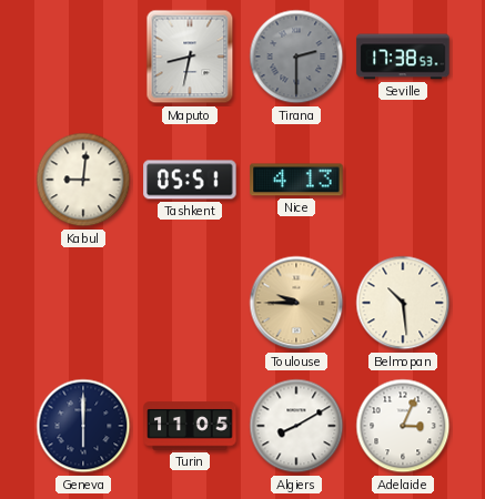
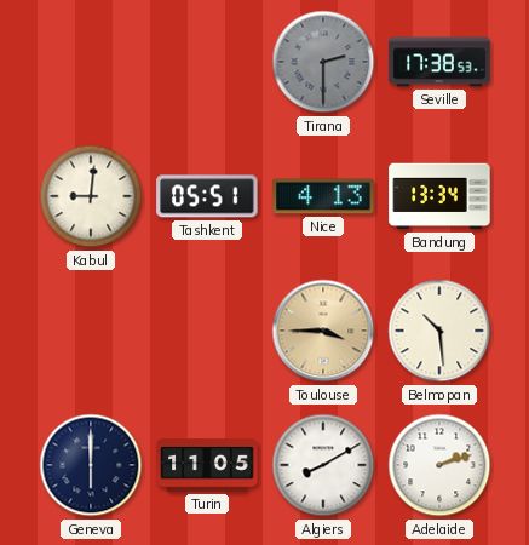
Maputo: 8:32 -> none (190, 57)
Bandung: none -> 13:34 (439, 196)
Toulouse: 9:45 -> 3:45 (323, 331)
Adelaide: 3:04 -> 2:12 (439, 465)
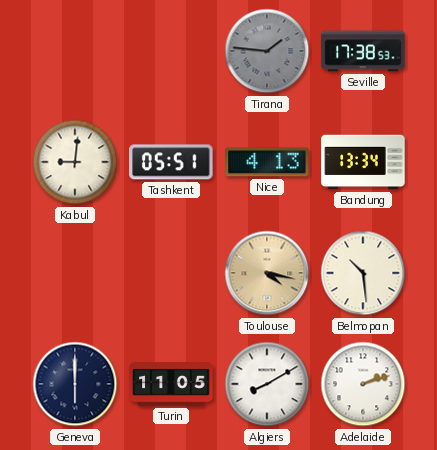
Tirana: 2:30 -> 1:46 (267, 51)
Toulouse: 3:45 -> 4:17 (267, 273)
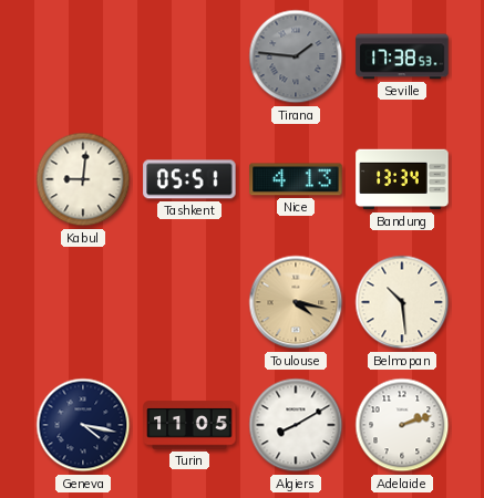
Geneva: 6:00 -> 4:17 (83, 425)
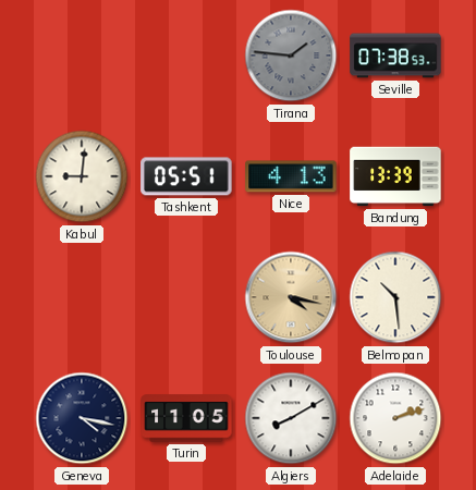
Seville: 17:38 -> 07:38 (395, 56)
Bandung: 13:34 -> 13:39 (395, 176)
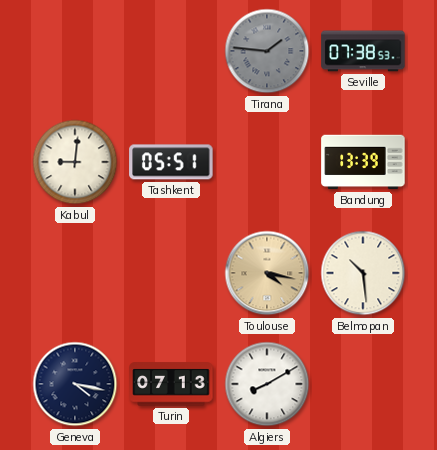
Nice: 4:13 -> none (291, 176)
Turin: 11:05 -> 07:13 (171, 384)
Adelaide: 2:12 -> none (395, 418)
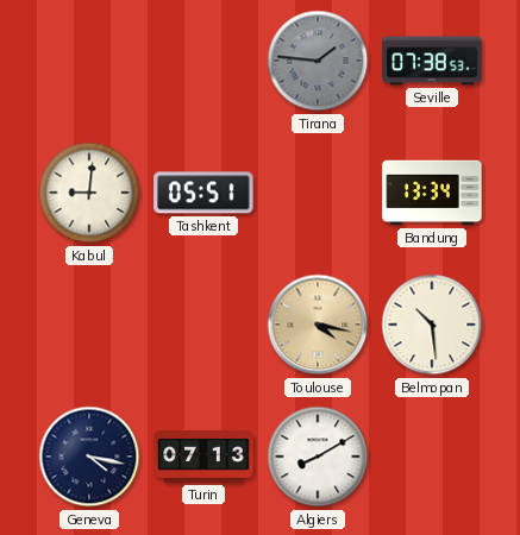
Bandung: 13:39 -> 13:34 (432, 193)
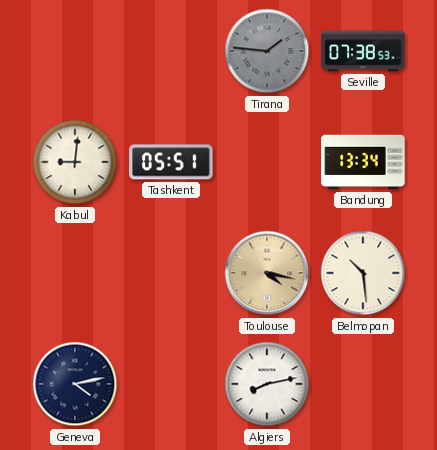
Geneva: 4:17 -> 4:13 (75, 384)
Turin: 07:13 -> none (203, 457)
Algiers: 8:10 -> 8:13 (267, 384)
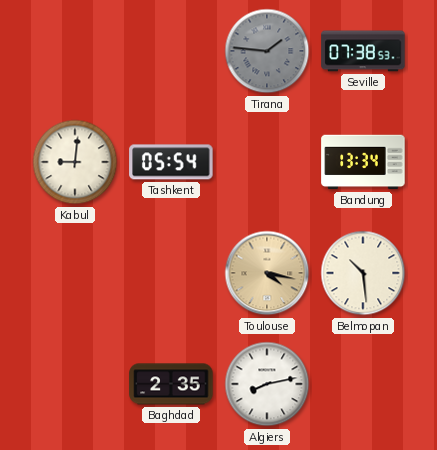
Tashkent: 05:51 -> 05:54 (171, 162)
Geneva: 4:13 -> none (75, 384)
Baghdad: none -> 2:35 (171, 384)
